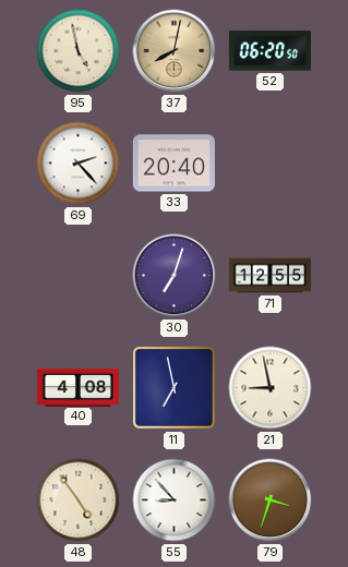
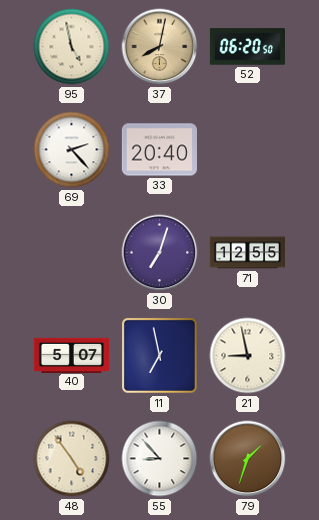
40: 4:08 -> 5:07 (71, 355)
79: 3:33 -> 1:33 (248, 459)
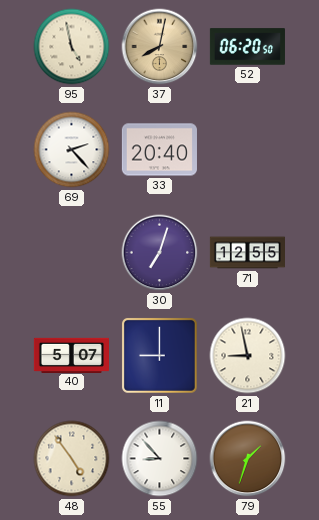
11: 6:58 -> 9:00 (159, 355)
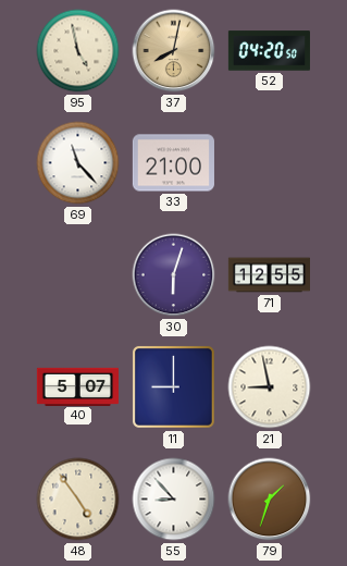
52: 06:20 -> 04:20 (269, 51)
69: 2:23 -> 11:23 (78, 163)
33: 20:40 -> 21:00 (173, 163)
30: 7:03 -> 6:03 (174, 275)
